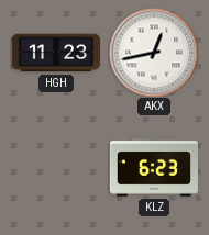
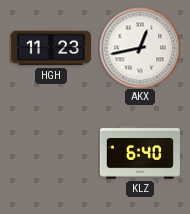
KLZ: 6:23 -> 6:40 (140, 152)
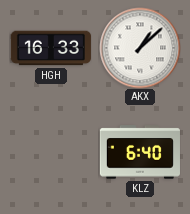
HGH: 11:23 -> 16:33 (51, 48)
AKX: 12:43 -> 1:08 (140, 48)
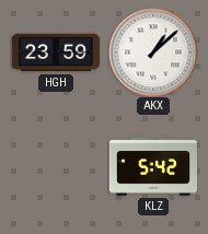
HGH: 16:33 -> 23:59 (56, 52)
KLZ: 6:40 -> 5:42 (153, 166)
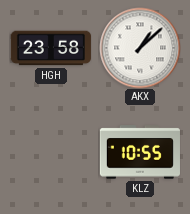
HGH: 23:59 -> 23:58 (51, 48)
KLZ: 5:42 -> 10:55 (140, 152)
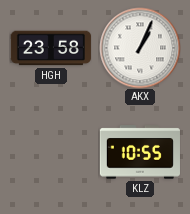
AKX: 1:08 -> 1:04 (140, 48)
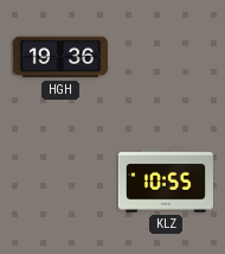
HGH: 23:58 -> 19:36 (60, 57)
AKX: 1:04 -> none (140, 48)
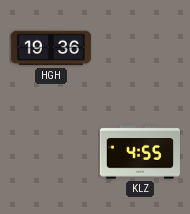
KLZ: 10:55 -> 4:55 (140, 152)
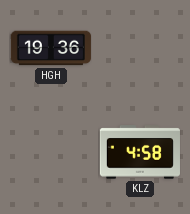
KLZ: 4:55 -> 4:58 (140, 152)
